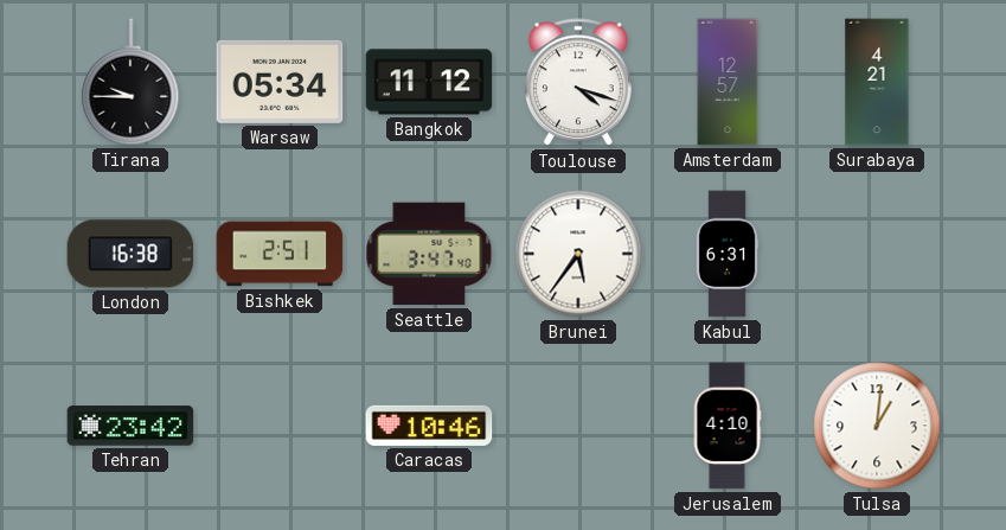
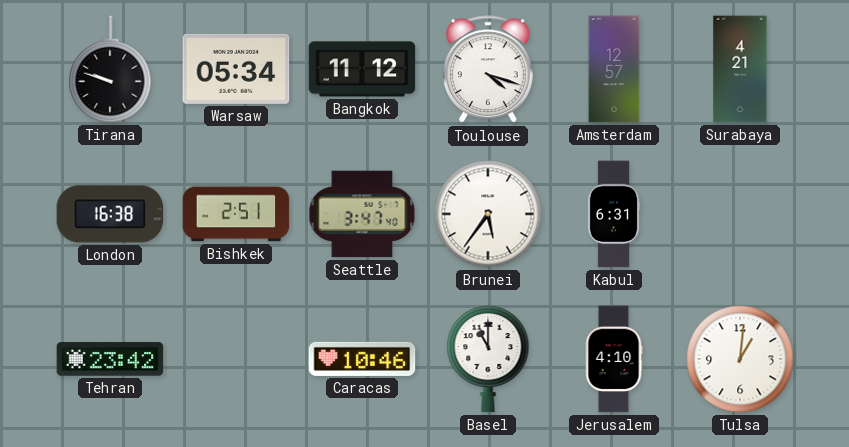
Tirana: 9:45 -> 9:48 (110, 69)
Basel: none -> 11:00 (488, 359)
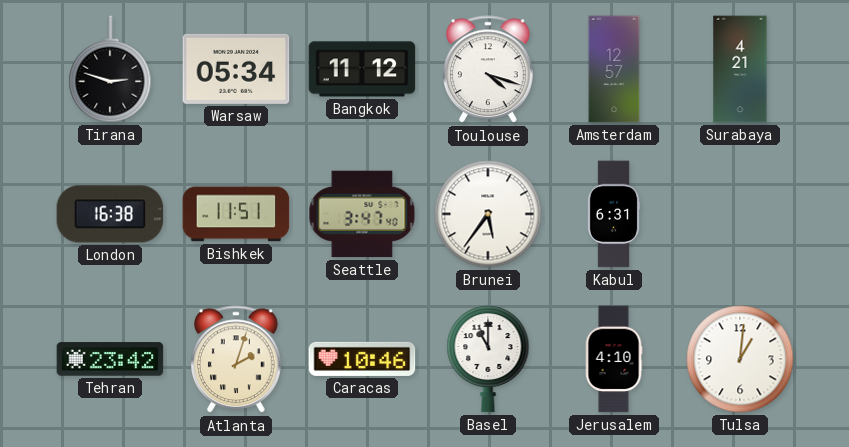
Tirana: 9:48 -> 2:48 (110, 69)
Bishkek: 2:51 -> 11:51 (236, 214)
Atlanta: none -> 2:03 (237, 360)
